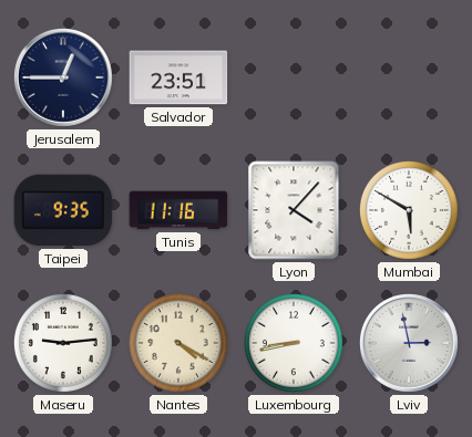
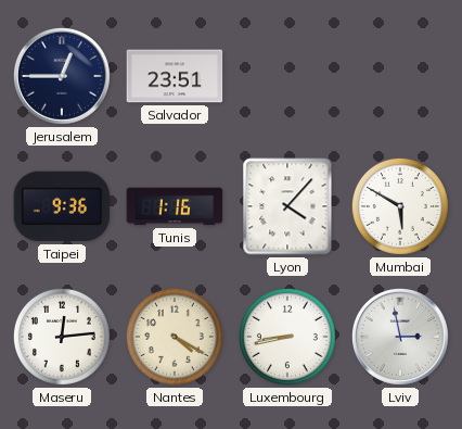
Taipei: 9:35 -> 9:36 (62, 206)
Tunis: 11:16 -> 1:16 (175, 206)
Maseru: 9:14 -> 12:14 (62, 337)
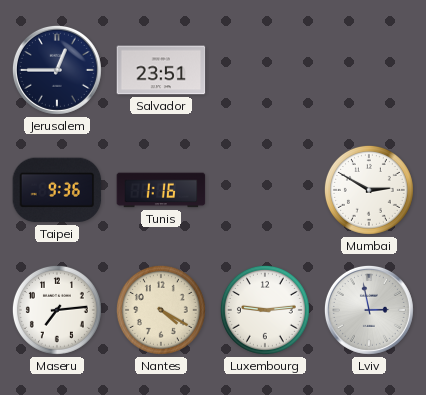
Lyon: 4:07 -> none (287, 206)
Mumbai: 5:50 -> 2:50 (369, 190)
Maseru: 12:14 -> 7:14 (57, 310)
Luxembourg: 8:43 -> 9:14 (265, 310)
